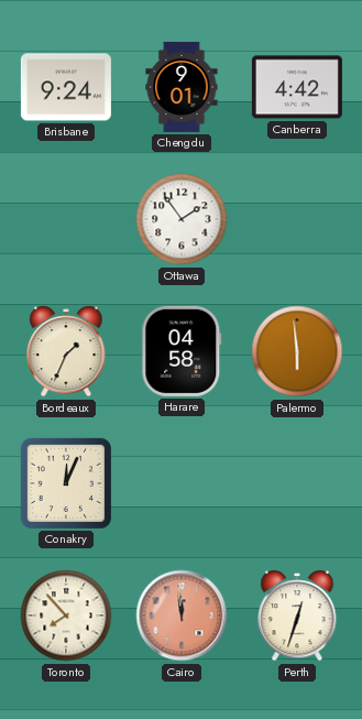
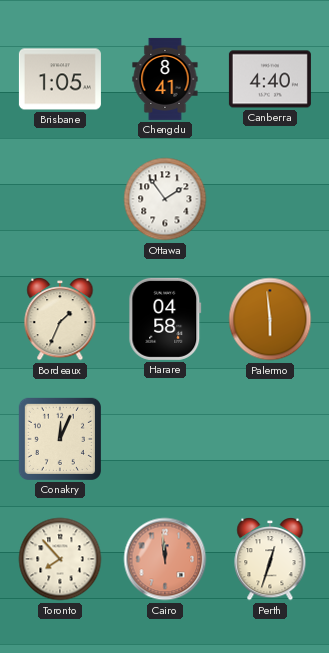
Brisbane: 9:24 -> 1:05 (60, 79)
Chengdu: 9:01 -> 8:41 (165, 79)
Canberra: 4:42 -> 4:40 (270, 79)
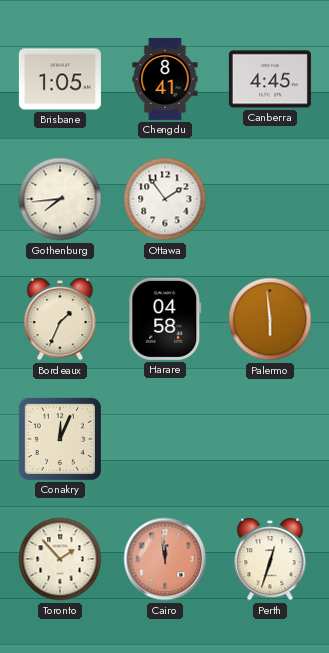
Canberra: 4:40 -> 4:45 (270, 79)
Gothenburg: none -> 7:44 (60, 199)
Toronto: 7:53 -> 1:53 (60, 559)
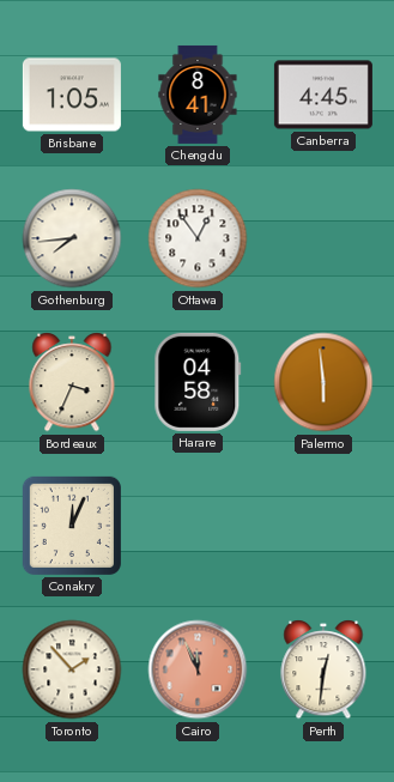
Ottawa: 1:54 -> 12:54 (198, 238)
Bordeaux: 1:34 -> 3:34 (72, 383)
Cairo: 11:59 -> 11:56 (198, 669)
Perth: 12:33 -> 12:31 (323, 671)
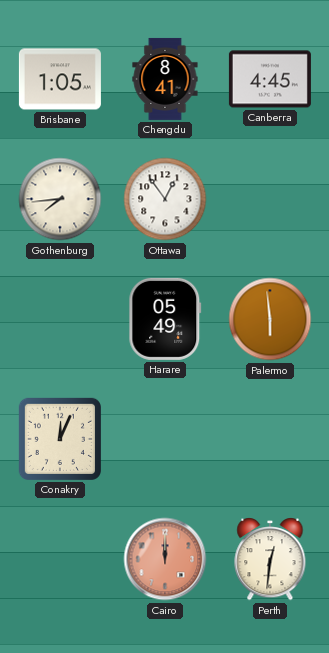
Bordeaux: 3:34 -> none (72, 383)
Harare: 04:58 -> 05:49 (165, 319)
Toronto: 1:53 -> none (72, 669)
Cairo: 11:56 -> 12:00 (165, 559)
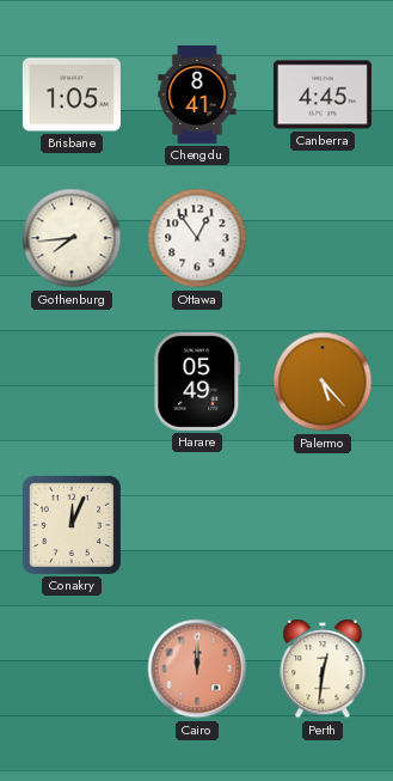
Palermo: 5:59 -> 5:23 (323, 382)
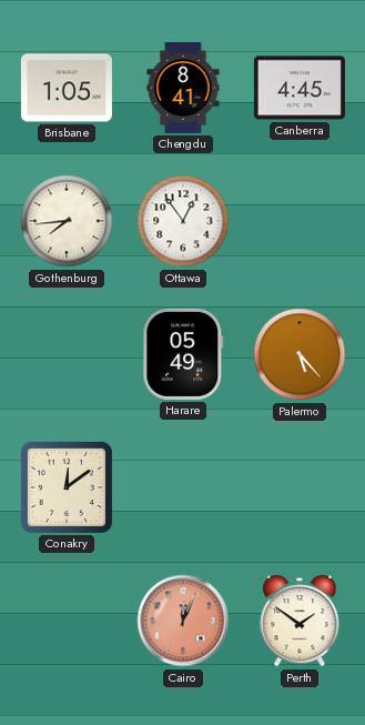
Conakry: 12:04 -> 12:09 (67, 487)
Cairo: 12:00 -> 12:04 (183, 621)
Perth: 12:31 -> 1:51 (300, 622)
